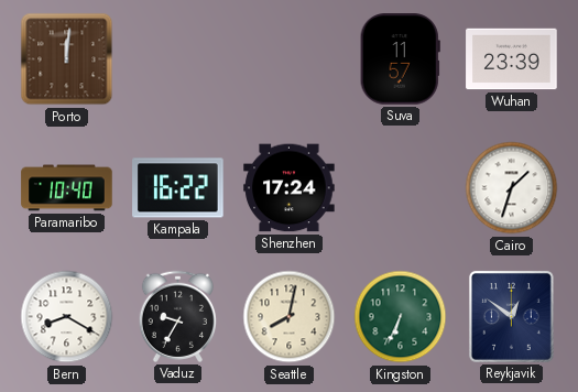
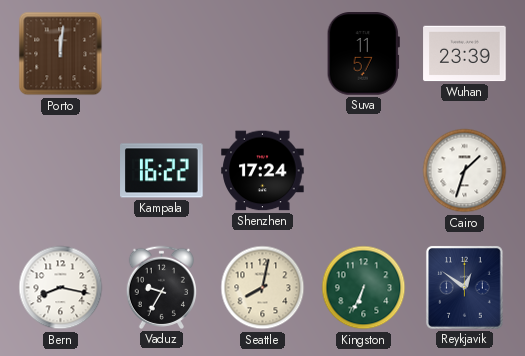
Paramaribo: 10:40 -> none (67, 188)
Bern: 8:20 -> 8:17 (61, 288)
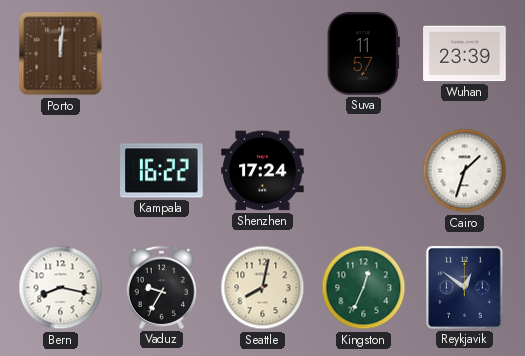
Kingston: 6:34 -> 12:34 (364, 288)
